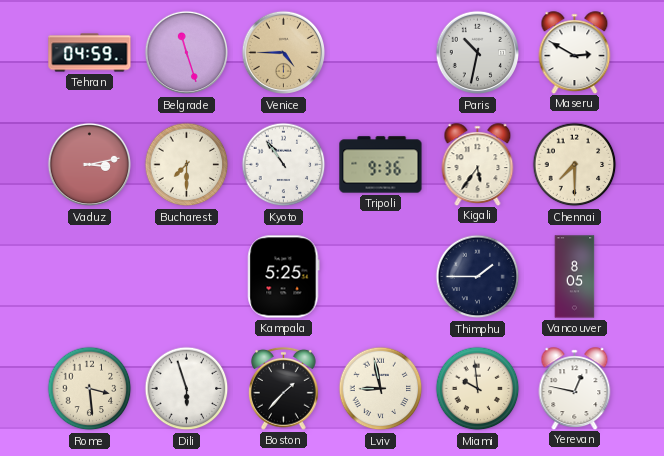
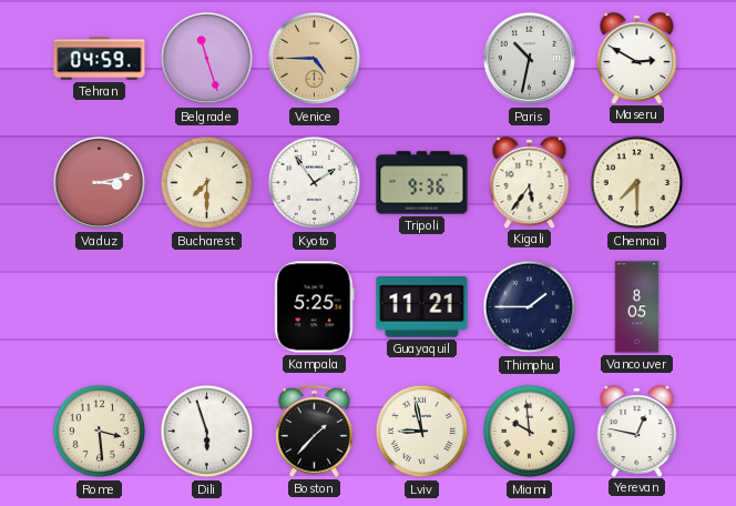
Kyoto: 10:54 -> 1:54 (315, 183)
Guayaquil: none -> 11:21 (422, 307)
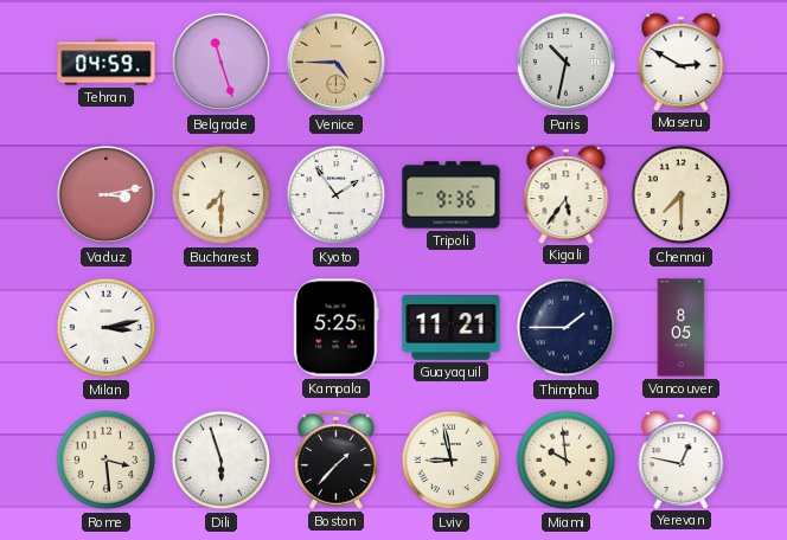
Milan: none -> 3:13 (107, 328)
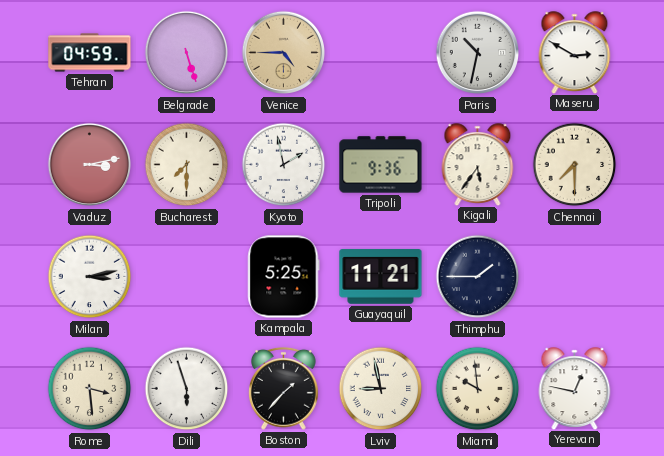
Belgrade: 11:27 -> 5:27 (187, 53)
Kyoto: 1:54 -> 1:58 (284, 165)
Vancouver: 8:05 -> none (682, 328)
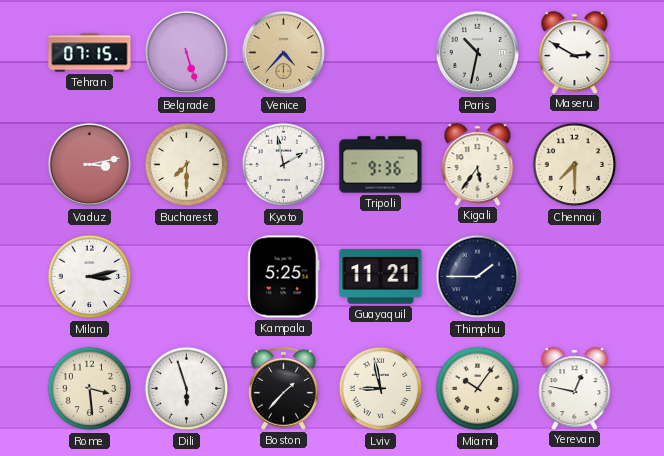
Tehran: 04:59 -> 07:15 (90, 53)
Venice: 4:45 -> 4:37 (284, 53)
Miami: 9:59 -> 10:06 (478, 389)
